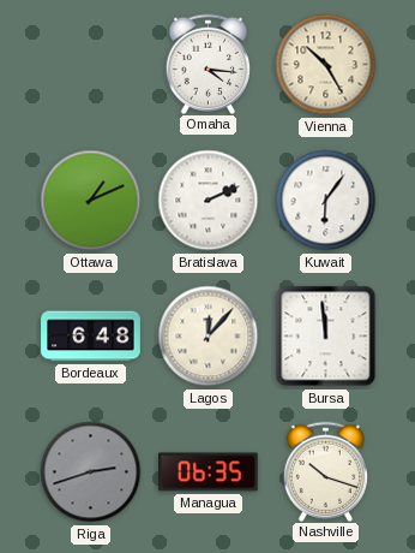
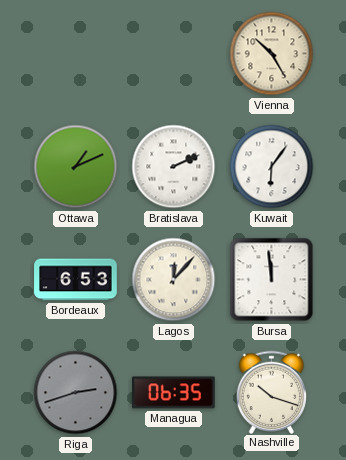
Omaha: 4:16 -> none (209, 64)
Bordeaux: 6:48 -> 6:53 (76, 280)
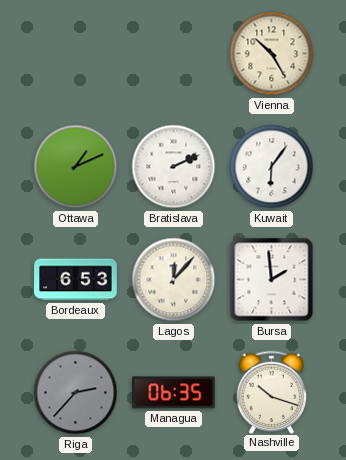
Bursa: 11:59 -> 1:59 (272, 280)
Riga: 2:42 -> 2:37 (76, 393)
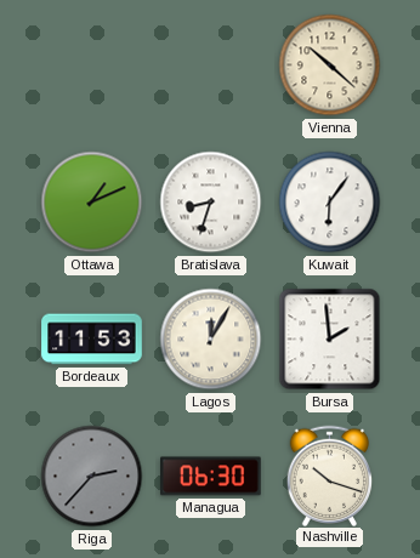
Vienna: 10:25 -> 10:22 (330, 66)
Bratislava: 2:11 -> 8:33 (211, 203)
Bordeaux: 6:53 -> 11:53 (92, 340)
Lagos: 12:07 -> 12:05 (211, 340)
Managua: 06:35 -> 06:30 (211, 477)
